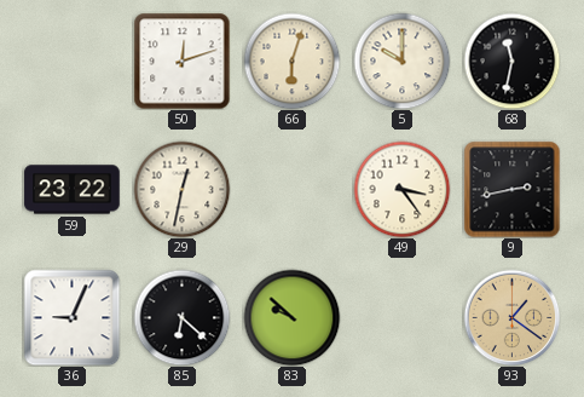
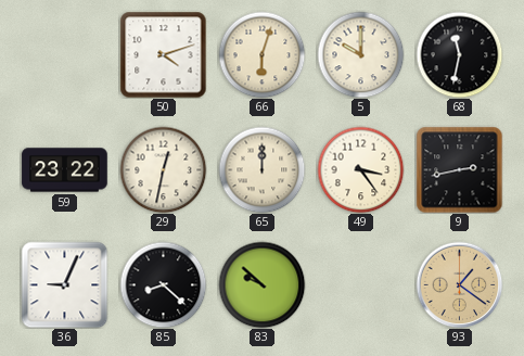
50: 12:12 -> 4:12 (163, 54)
65: none -> 12:00 (261, 169)
85: 6:22 -> 8:22 (163, 284)
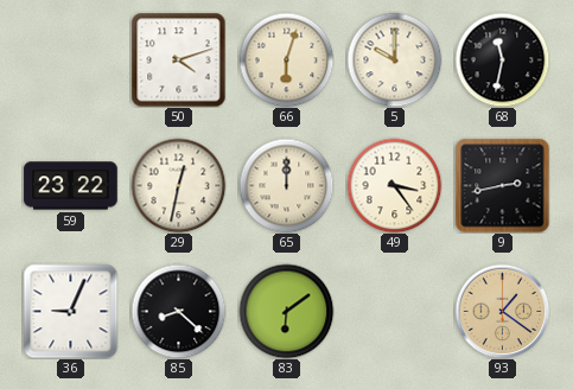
83: 9:52 -> 6:09 (286, 311)
